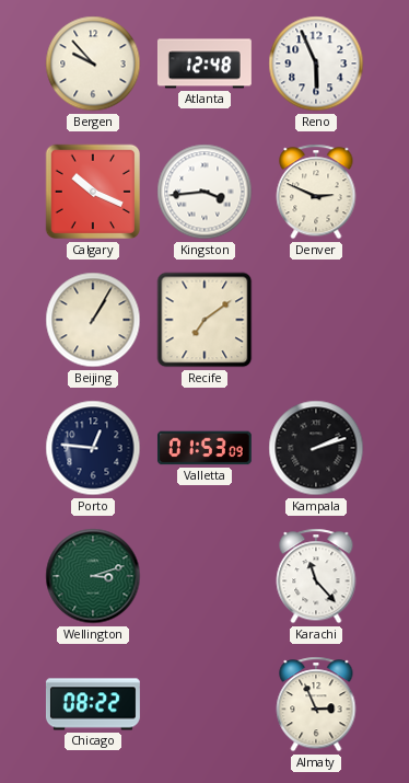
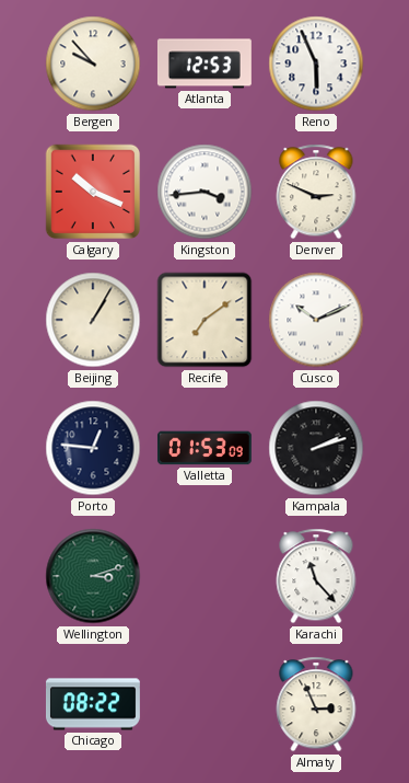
Atlanta: 12:48 -> 12:53 (204, 64)
Cusco: none -> 10:11 (316, 320)
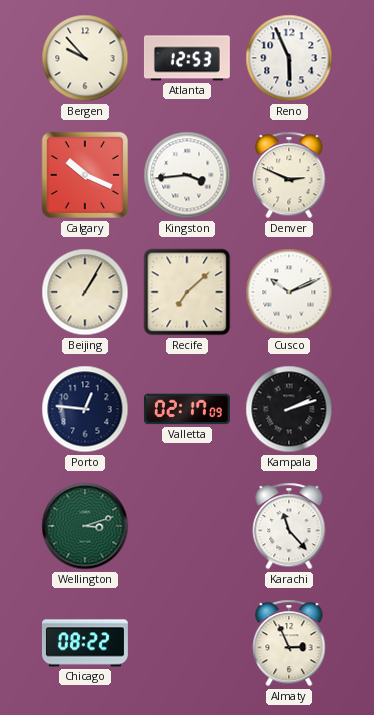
Recife: 7:09 -> 7:08 (187, 292)
Valletta: 01:53 -> 02:17 (187, 409)
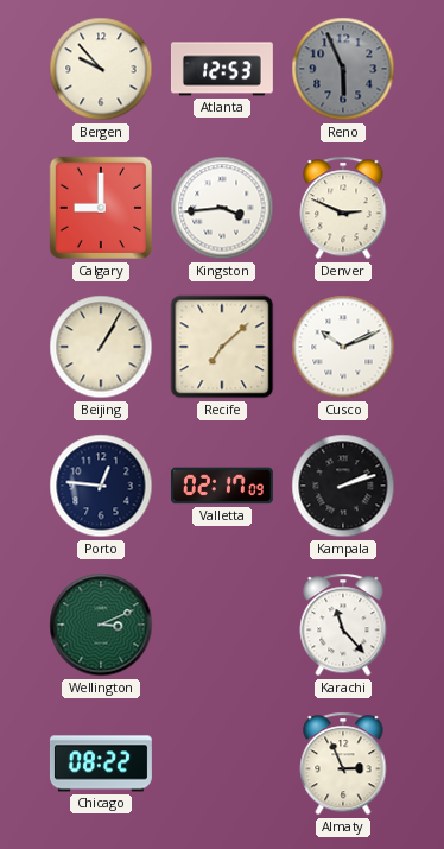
Reno dial: white -> grey (343, 69)
Calgary: 10:19 -> 9:00 (101, 208)
Wellington: 3:12 -> 3:11 (101, 625)
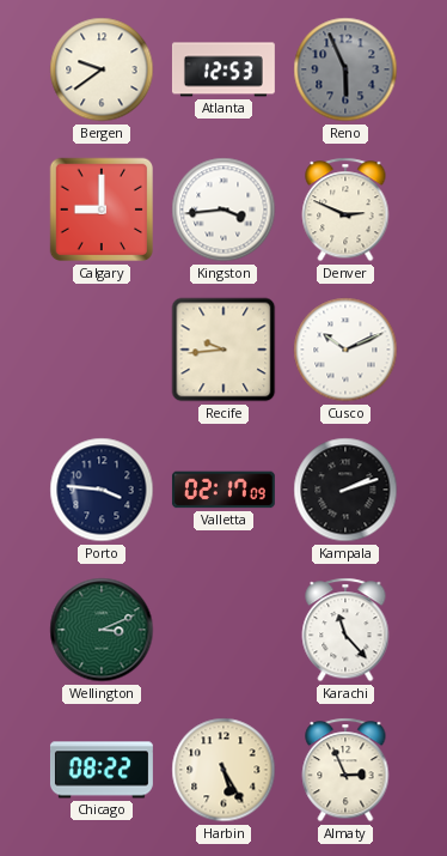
Bergen: 9:53 -> 9:39 (102, 69)
Beijing: 1:05 -> none (101, 347)
Recife: 7:08 -> 9:44 (223, 350)
Porto: 12:46 -> 3:46 (102, 490)
Harbin: none -> 5:25 (223, 770)
